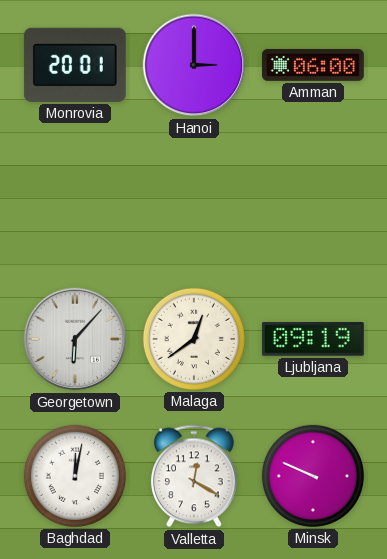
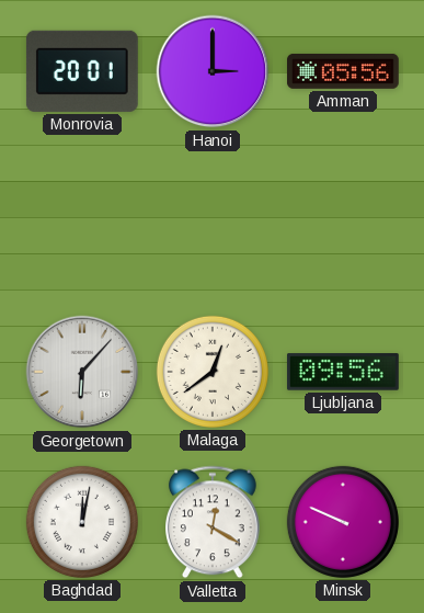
Amman: 06:00 -> 05:56 (344, 71)
Ljubljana: 09:19 -> 09:56 (343, 372)
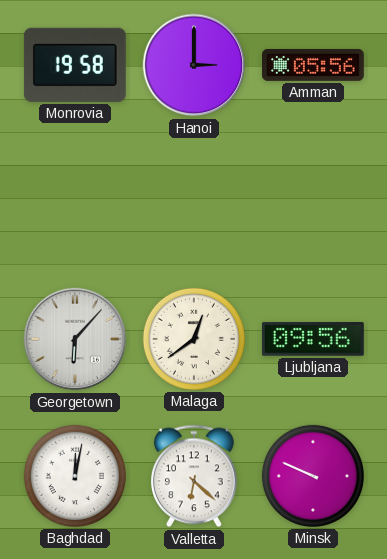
Monrovia: 20:01 -> 19:58 (75, 65)
Valletta: 12:20 -> 6:22 (195, 476)
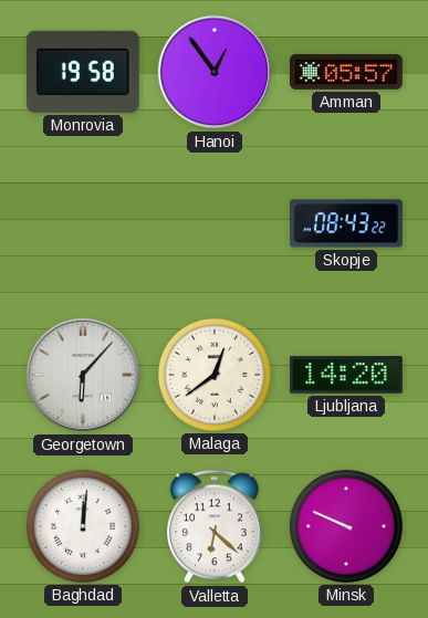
Hanoi: 3:00 -> 12:54 (215, 72)
Amman: 05:56 -> 05:57 (347, 72)
Skopje: none -> 08:43 (347, 223)
Ljubljana: 09:56 -> 14:20 (346, 375)
Baghdad: 12:02 -> 12:01 (83, 526)
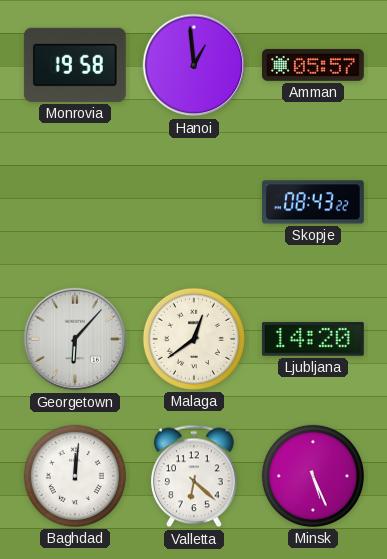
Hanoi: 12:54 -> 12:59 (194, 65)
Minsk: 9:49 -> 5:26 (313, 476)
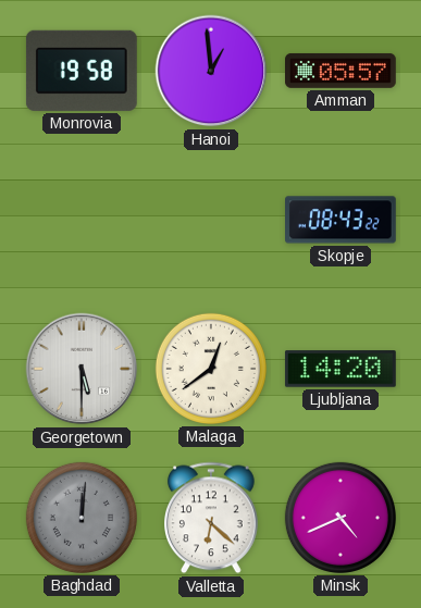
Georgetown: 6:07 -> 5:30 (82, 369)
Baghdad dial: white -> grey (82, 518)
Minsk: 5:26 -> 4:41 (340, 518)
